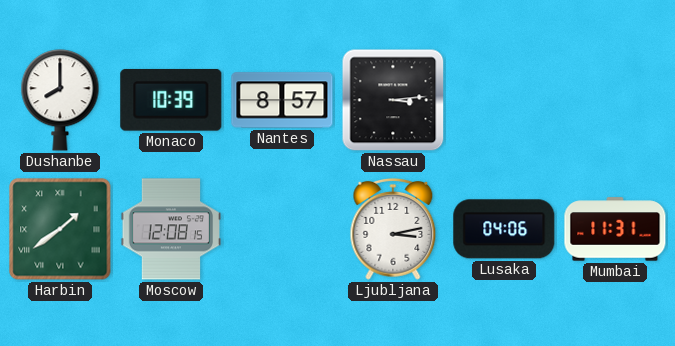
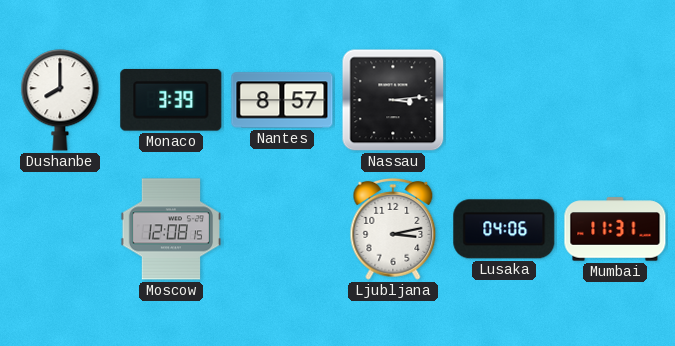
Monaco: 10:39 -> 3:39 (171, 100)
Harbin: 1:39 -> none (60, 229)
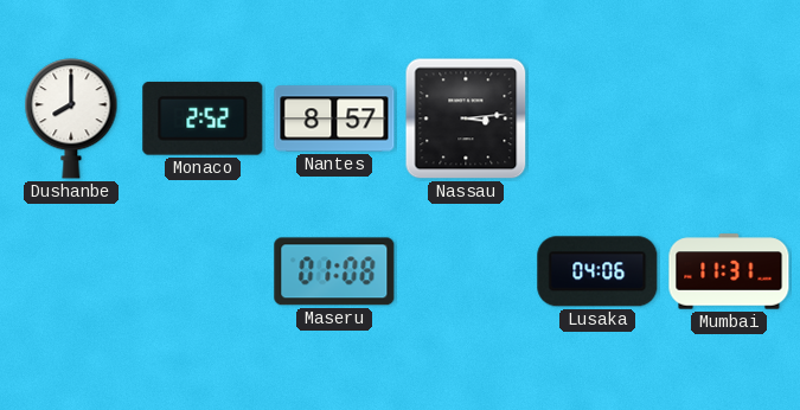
Monaco: 3:39 -> 2:52 (203, 118)
Moscow: 12:08 -> none (170, 229)
Maseru: none -> 01:08 (334, 271)
Ljubljana: 3:13 -> none (393, 229)
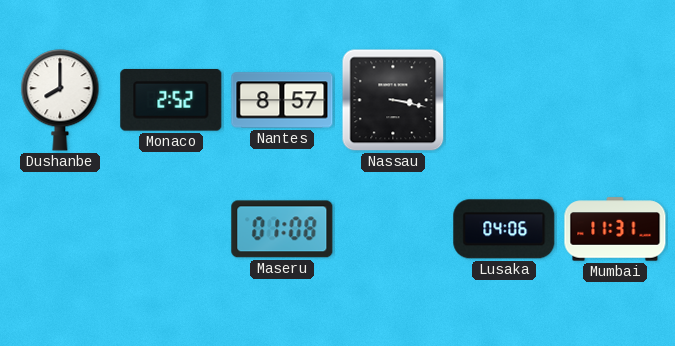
Nassau: 3:14 -> 3:17 (393, 100)
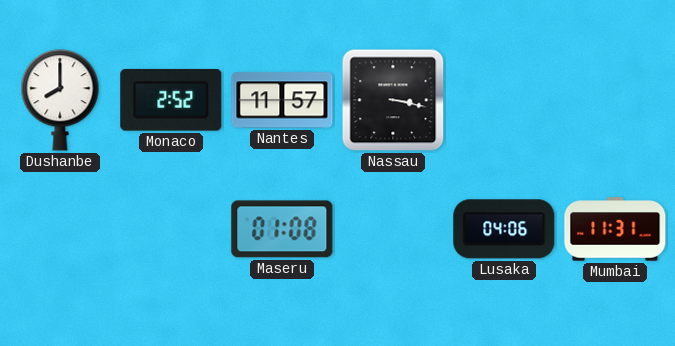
Nantes: 8:57 -> 11:57 (282, 100)
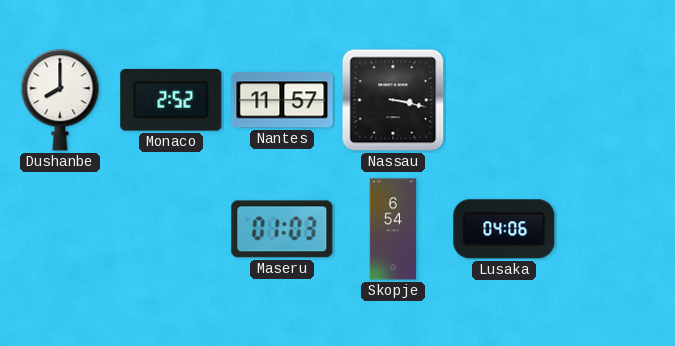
Maseru: 01:08 -> 01:03 (282, 229)
Skopje: none -> 6:54 (393, 229)
Mumbai: 11:31 -> none (615, 229)
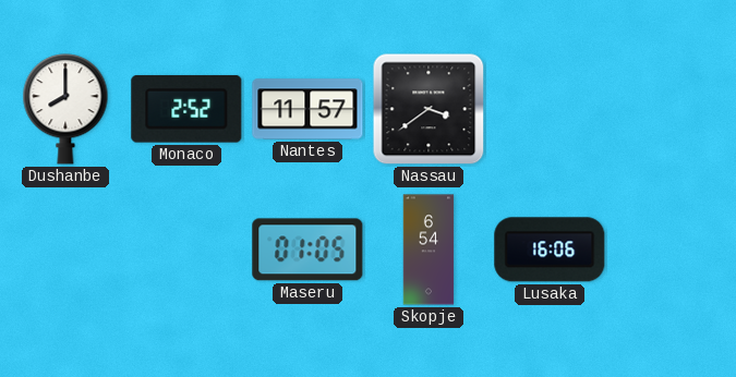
Nassau: 3:17 -> 3:39 (429, 109)
Maseru: 01:03 -> 01:05 (307, 250)
Lusaka: 04:06 -> 16:06 (550, 250)
